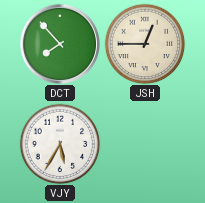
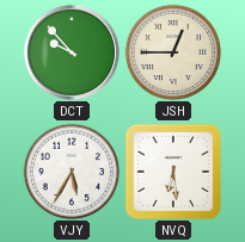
DCT: 7:53 -> 9:53 (72, 52)
NVQ: none -> 6:29 (173, 172)
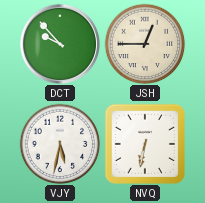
VJY: 5:35 -> 5:32 (60, 144)
NVQ: 6:29 -> 6:32 (145, 144)
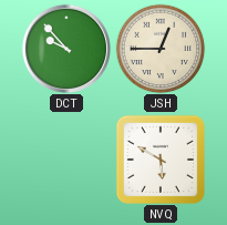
VJY: 5:32 -> none (60, 144)
NVQ: 6:32 -> 5:50 (161, 160)
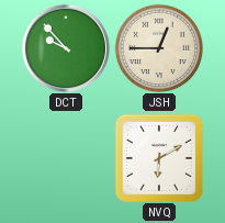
NVQ: 5:50 -> 6:10 (159, 158)
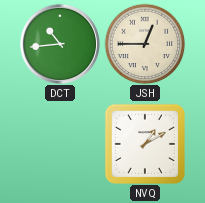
DCT: 9:53 -> 10:44 (60, 44)
NVQ: 6:10 -> 1:10 (145, 144)
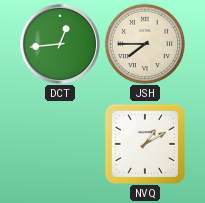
DCT: 10:44 -> 12:44 (60, 44)
JSH: 12:45 -> 7:45 (145, 44)
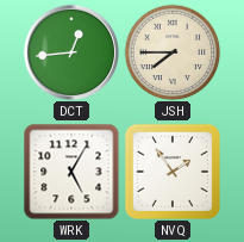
WRK: none -> 5:05 (71, 172)
NVQ: 1:10 -> 1:54 (173, 172)
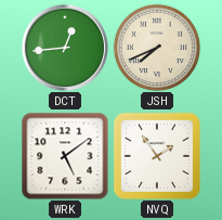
JSH: 7:45 -> 7:41 (157, 48)
WRK: 5:05 -> 5:09 (65, 156)
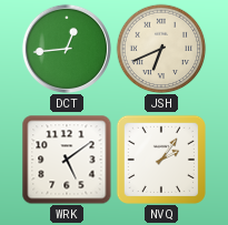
JSH: 7:41 -> 6:41 (161, 49)
NVQ: 1:54 -> 2:06 (161, 160)
